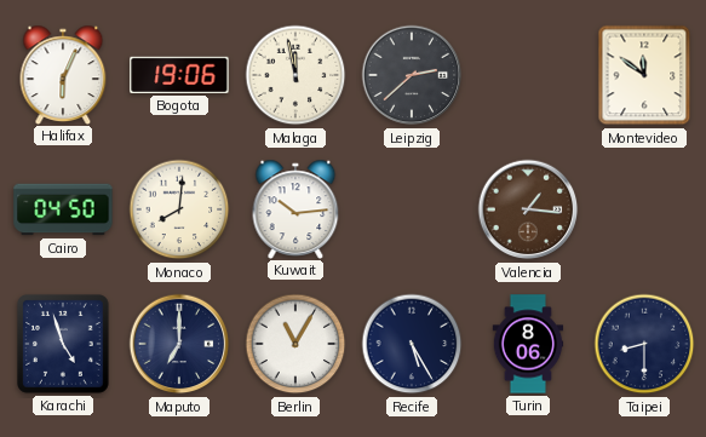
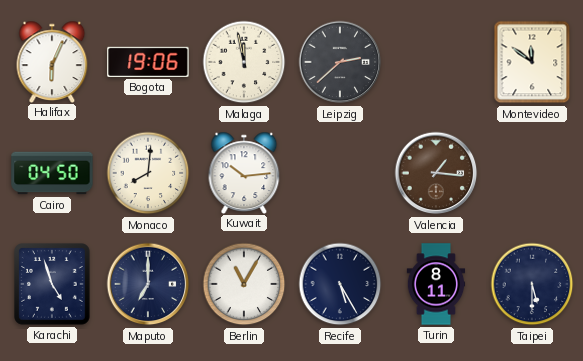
Turin: 8:06 -> 8:11 (436, 284)
Taipei: 8:30 -> 5:30 (532, 284)
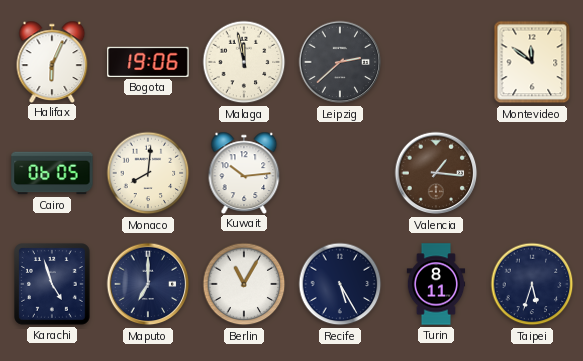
Cairo: 04:50 -> 06:05 (52, 173)
Taipei: 5:30 -> 5:33 (532, 284)
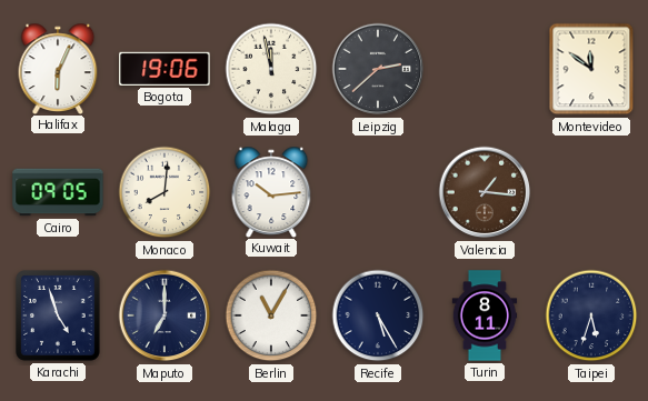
Cairo: 06:05 -> 09:05 (58, 192)
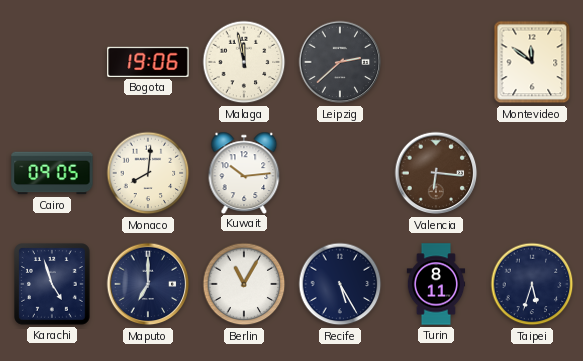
Halifax: 6:04 -> none (58, 68)
Valencia: 1:16 -> 6:16 (436, 173)
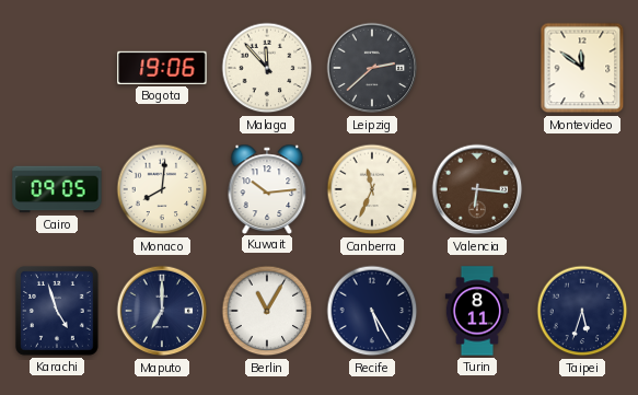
Malaga: 11:58 -> 11:53 (267, 68)
Canberra: none -> 11:34 (372, 189)
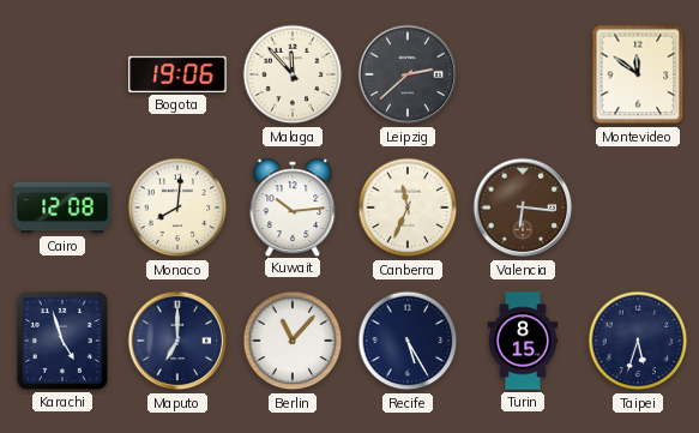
Cairo: 09:05 -> 12:08 (62, 208)
Berlin: 11:05 -> 11:07 (293, 341)
Turin: 8:11 -> 8:15 (523, 341)
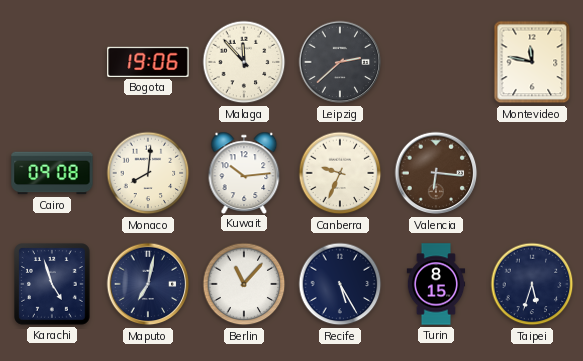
Montevideo: 11:51 -> 11:47 (532, 62)
Cairo: 12:08 -> 09:08 (52, 173)
Canberra: 11:34 -> 9:34 (340, 173)
Maputo: 7:00 -> 7:02 (148, 284)
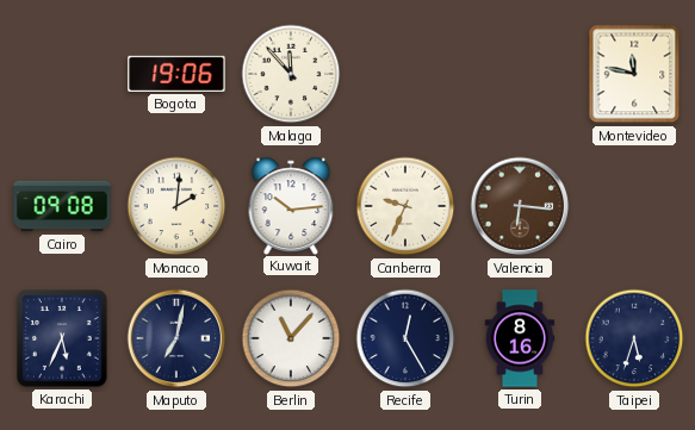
Leipzig: 2:38 -> none (340, 62)
Monaco: 8:01 -> 2:01 (176, 206)
Karachi: 4:57 -> 5:34 (63, 339)
Recife: 5:25 -> 12:25 (405, 338)
Turin: 8:15 -> 8:16 (520, 338)
